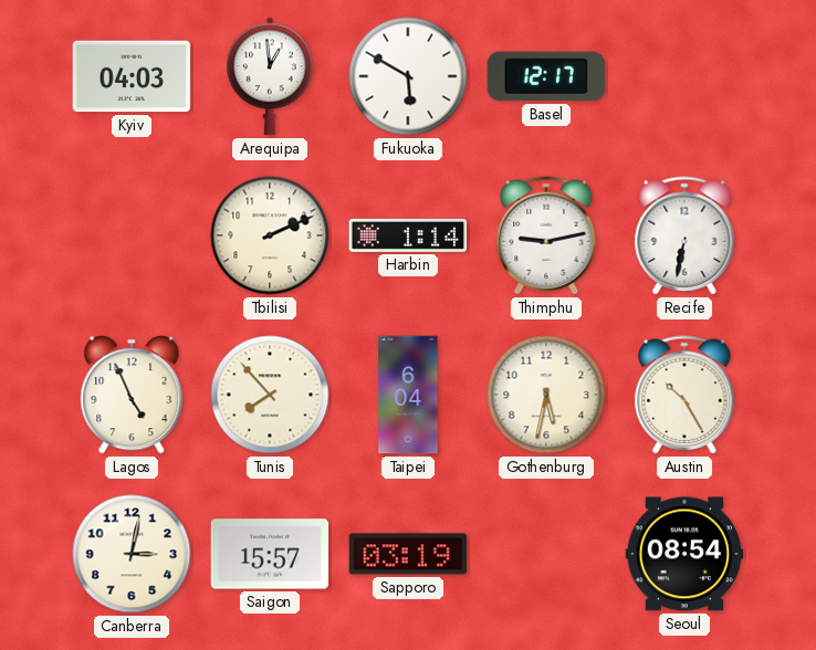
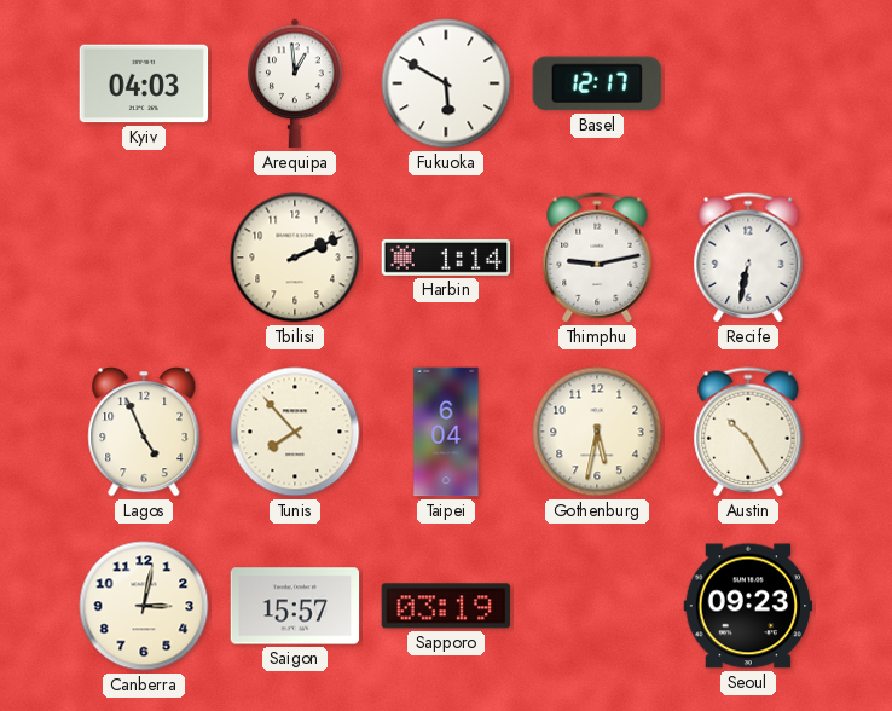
Seoul: 08:54 -> 09:23 (748, 606)
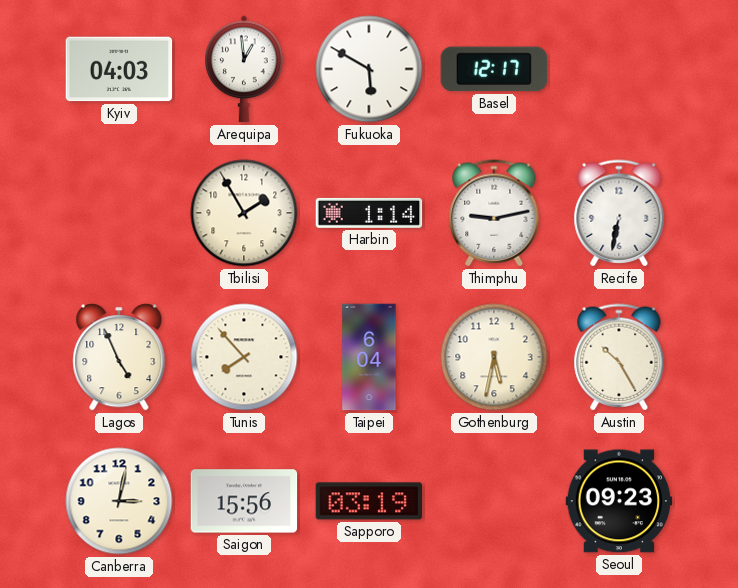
Tbilisi: 2:11 -> 1:55 (244, 213)
Saigon: 15:57 -> 15:56 (244, 501)
